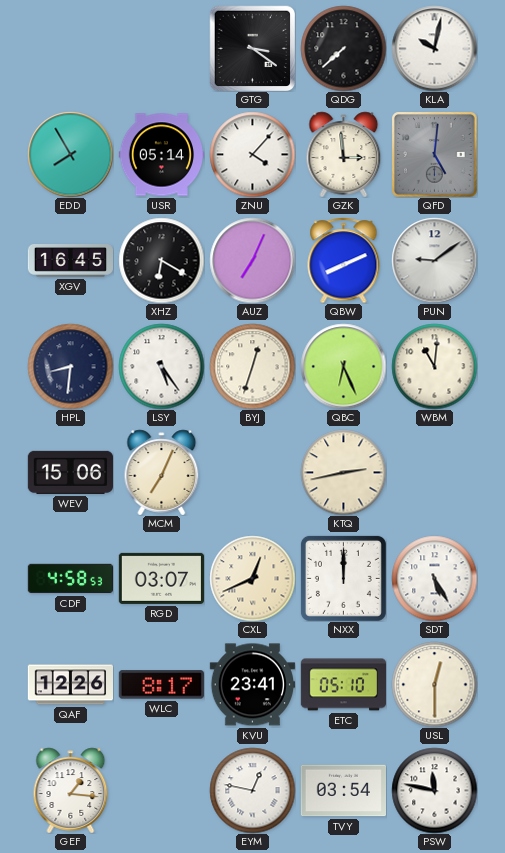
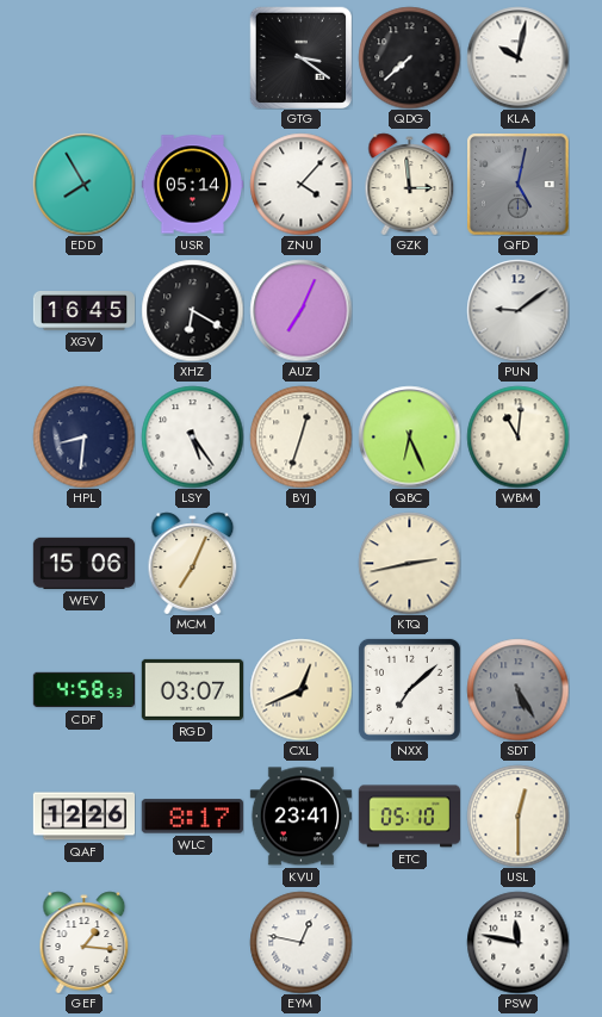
QFD: 5:01 -> 5:02 (517, 184)
QBW: 8:11 -> none (344, 260)
NXX: 12:00 -> 7:08 (409, 689)
SDT dial: white -> grey (517, 689)
TVY: 03:54 -> none (343, 791)
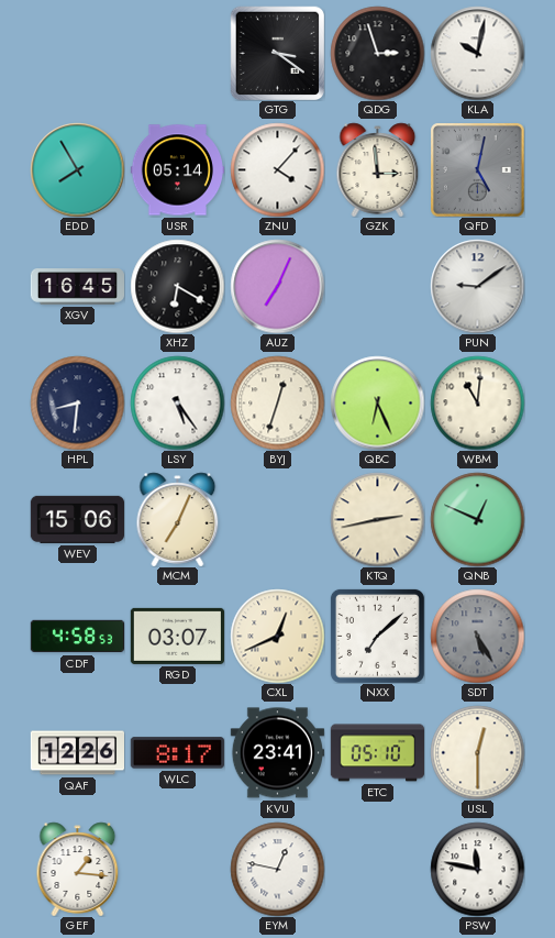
QDG: 7:38 -> 2:57 (377, 53)
QNB: none -> 12:49 (477, 519)
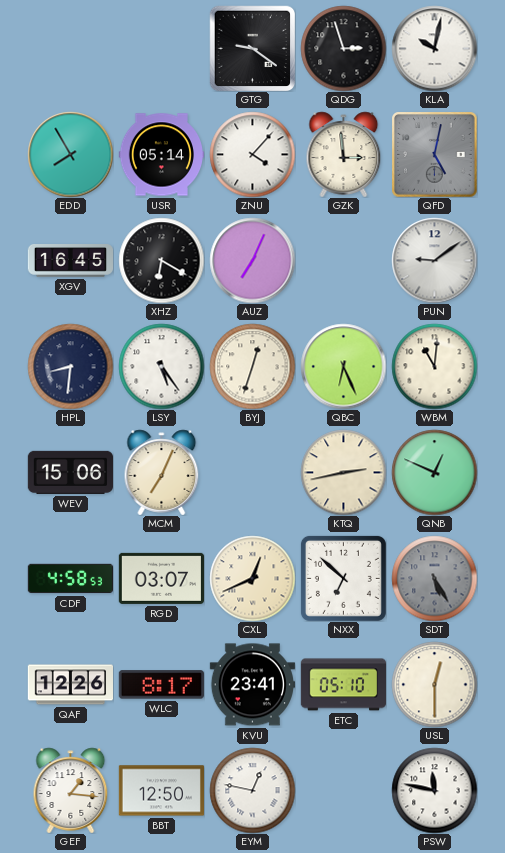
GTG: 3:21 -> 9:21 (252, 48)
NXX: 7:08 -> 6:52 (343, 578)
BBT: none -> 12:50 (161, 791)
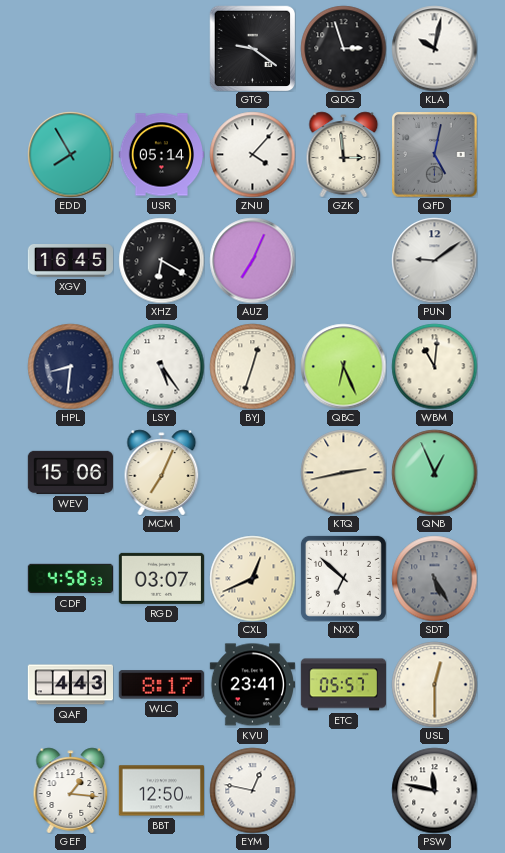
QNB: 12:49 -> 12:56 (434, 472)
QAF: 12:26 -> 4:43 (70, 685)
ETC: 05:10 -> 05:57 (343, 685)
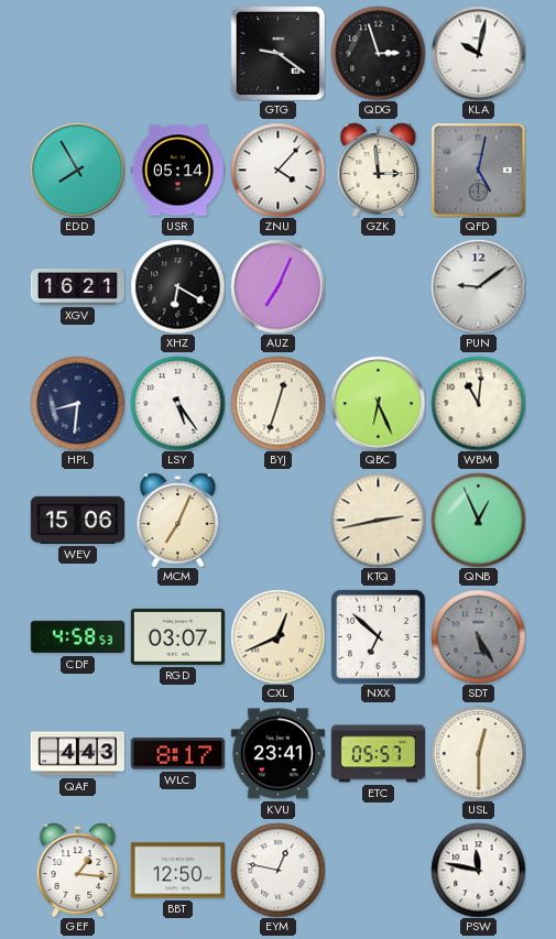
XGV: 16:45 -> 16:21 (77, 287)
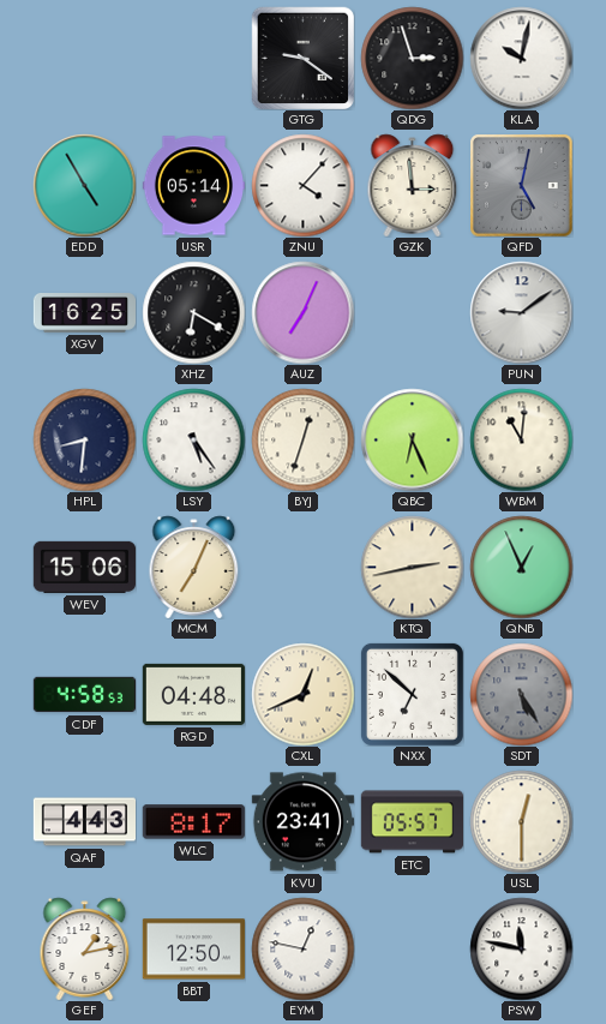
EDD: 7:55 -> 4:55 (84, 185)
XGV: 16:21 -> 16:25 (84, 313)
RGD: 03:07 -> 04:48 (193, 694)
GEF: 1:16 -> 1:13 (85, 948)
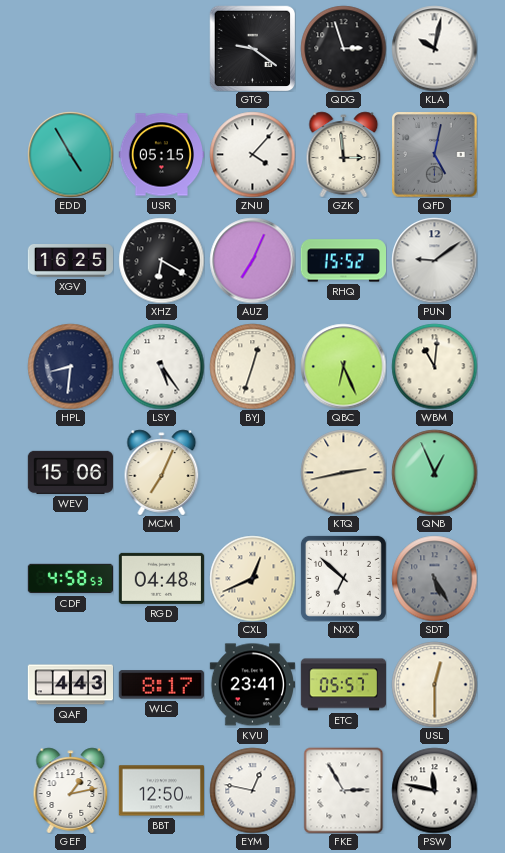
USR: 05:14 -> 05:15 (161, 155)
RHQ: none -> 15:52 (343, 261)
FKE: none -> 2:55 (344, 790)
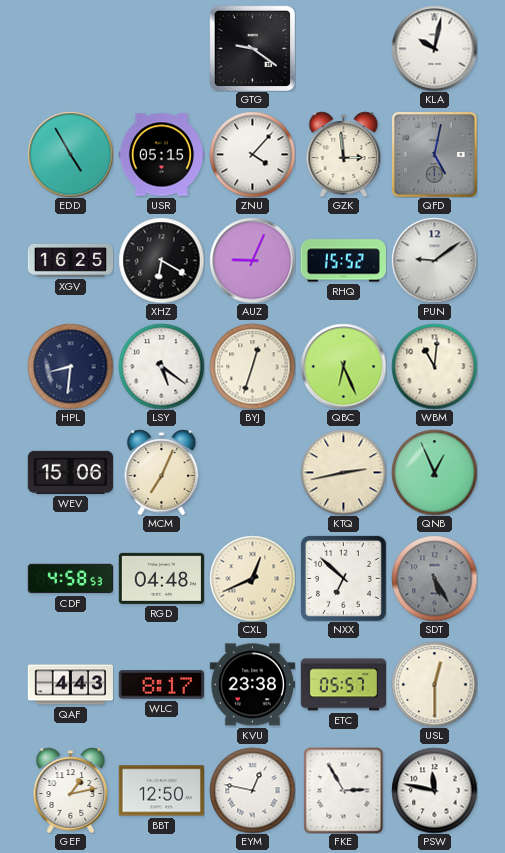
QDG: 2:57 -> none (343, 48)
AUZ: 7:04 -> 9:04 (252, 260)
LSY: 5:24 -> 5:21 (161, 366)
KVU: 23:41 -> 23:38 (252, 685)
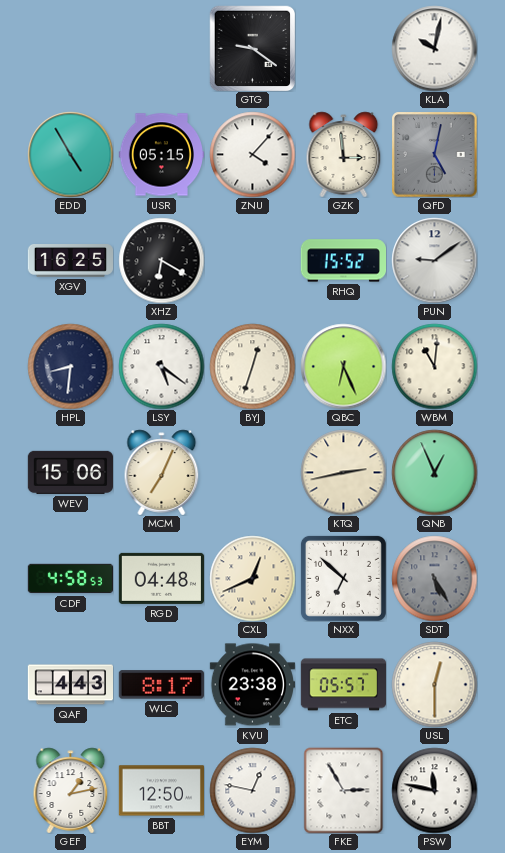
AUZ: 9:04 -> none (252, 260)
